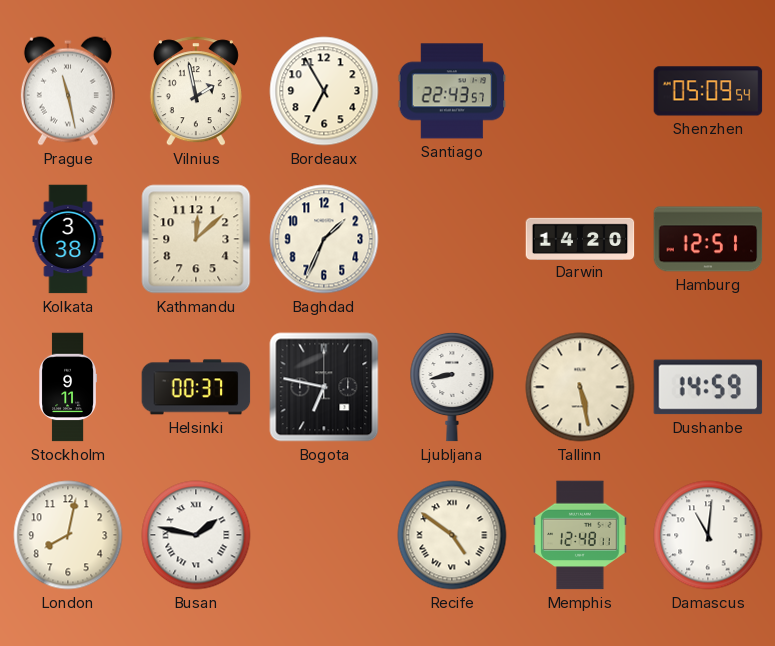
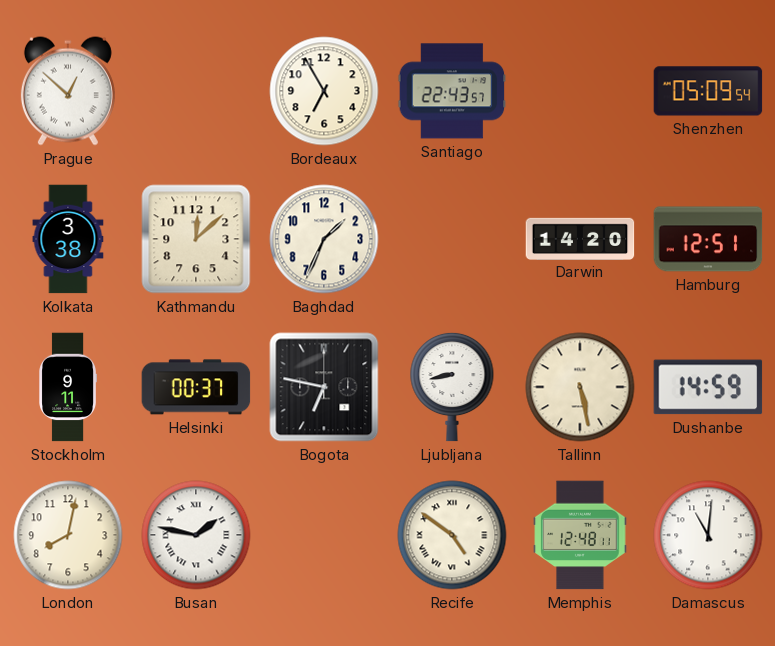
Prague: 11:28 -> 12:52 (68, 91)
Vilnius: 1:58 -> none (196, 91)
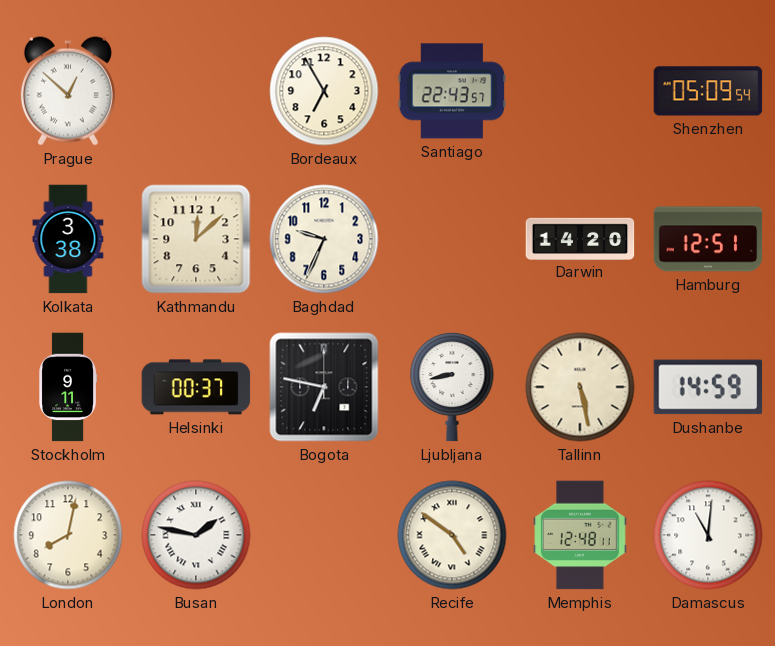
Baghdad: 1:34 -> 9:34 (324, 239)
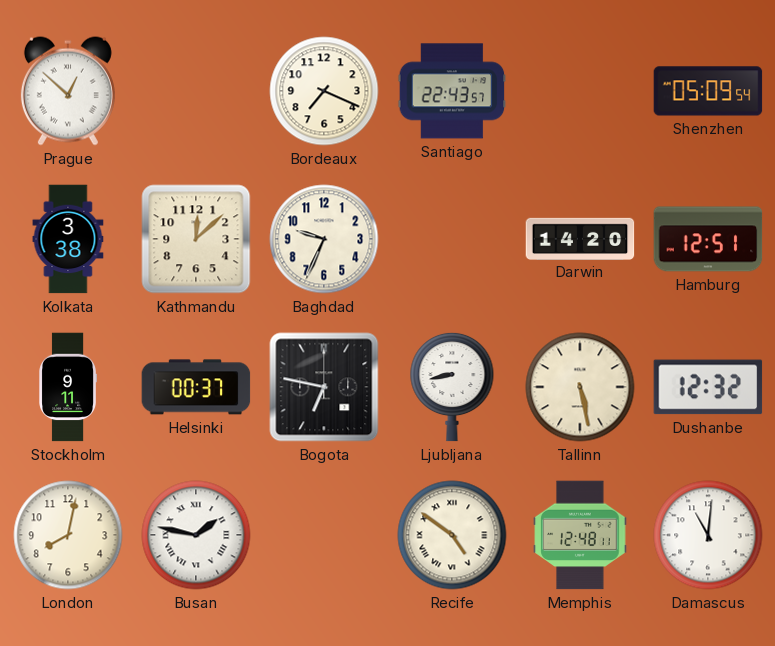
Bordeaux: 6:55 -> 7:19 (324, 91)
Dushanbe: 14:59 -> 12:32 (708, 387)
